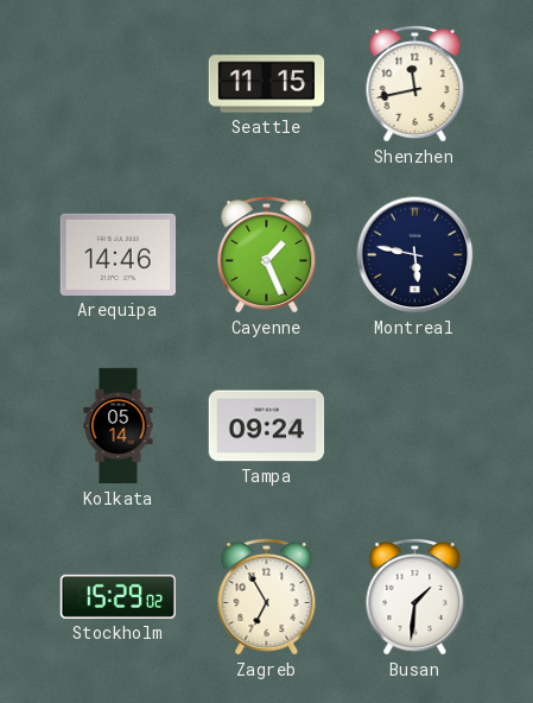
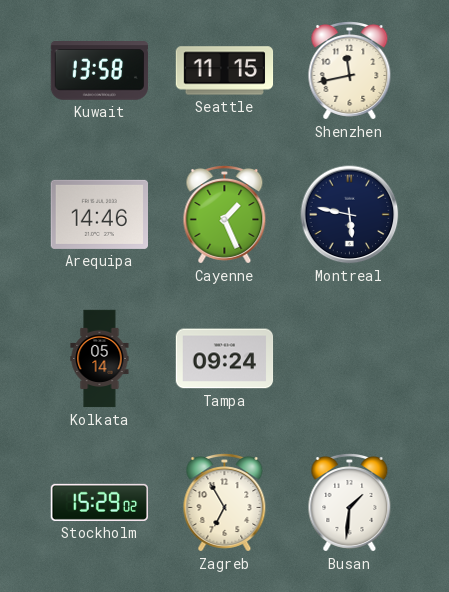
Kuwait: none -> 13:58 (100, 71)
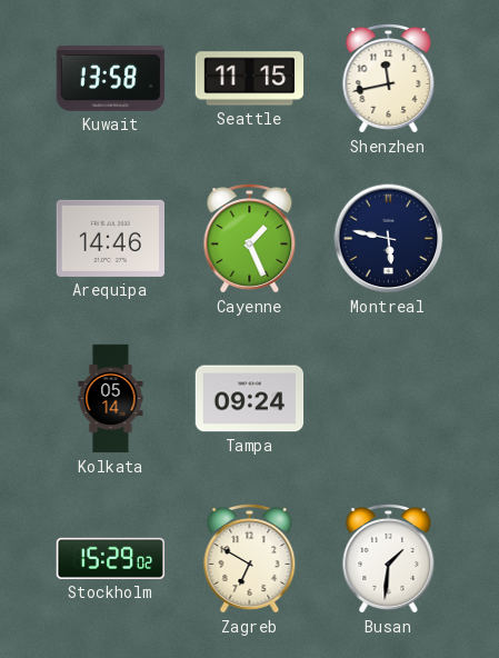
Zagreb: 6:55 -> 6:50 (250, 559)
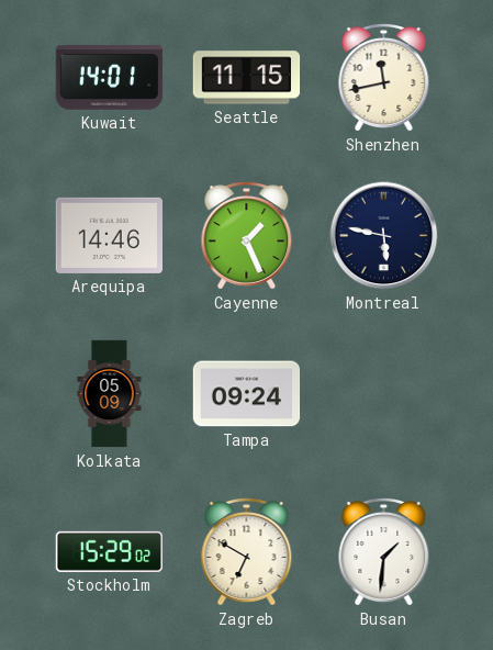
Kuwait: 13:58 -> 14:01 (110, 78)
Kolkata: 05:14 -> 05:09 (110, 394)
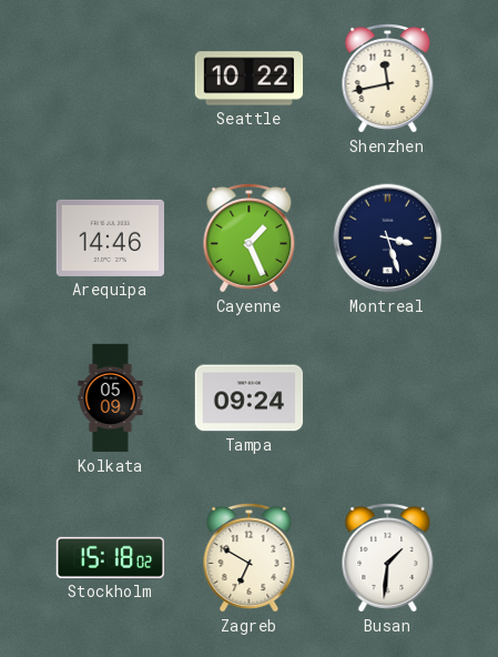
Kuwait: 14:01 -> none (110, 78)
Seattle: 11:15 -> 10:22 (250, 79)
Montreal: 5:47 -> 3:27 (388, 239)
Stockholm: 15:29 -> 15:18 (111, 557)
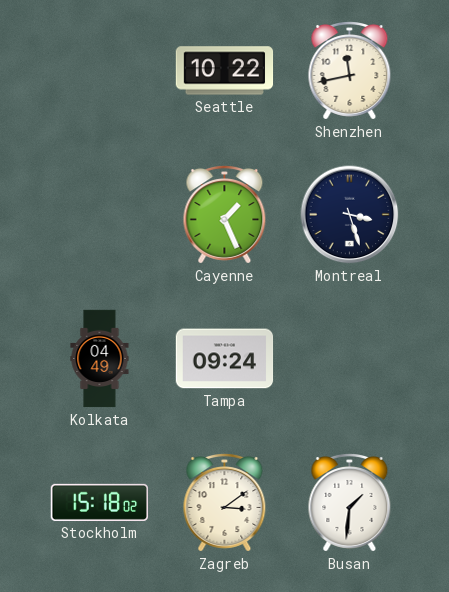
Arequipa: 14:46 -> none (110, 237)
Kolkata: 05:09 -> 04:49 (100, 359)
Zagreb: 6:50 -> 3:09 (225, 503)
